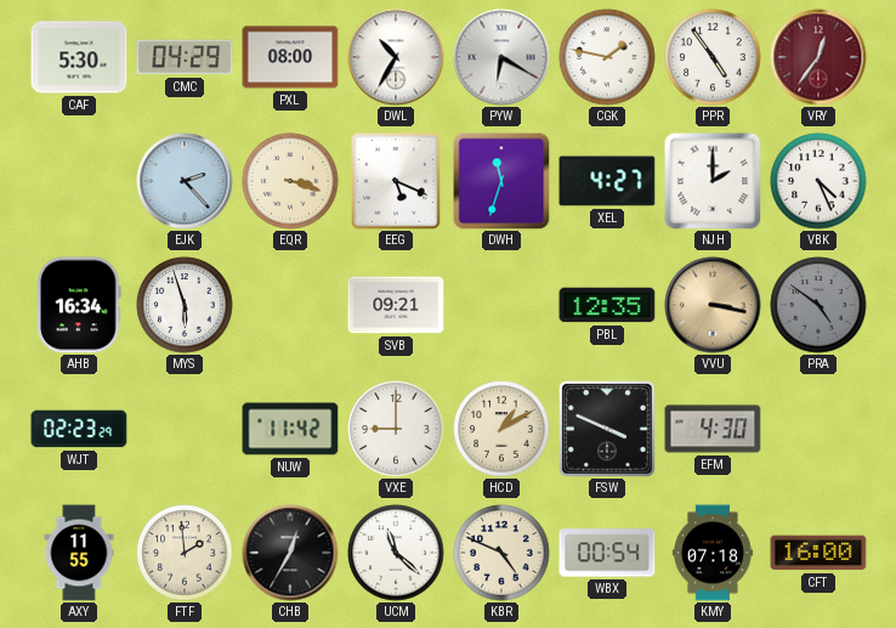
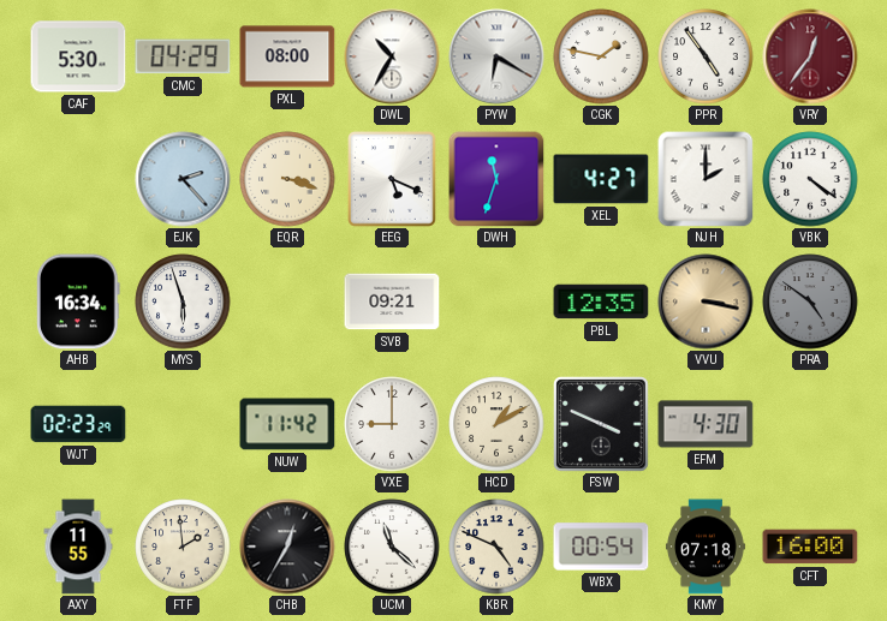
VBK: 4:26 -> 4:21 (810, 179)
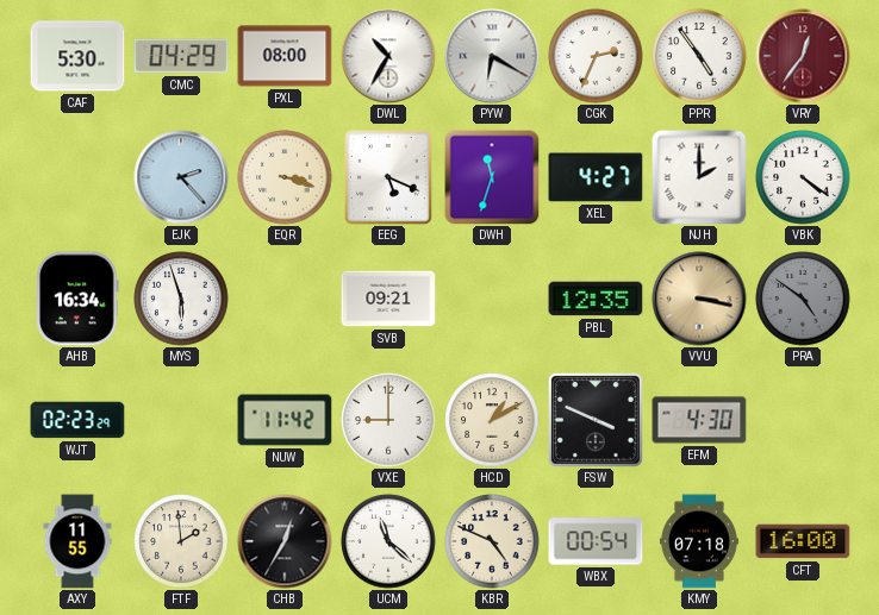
CGK: 1:47 -> 2:34 (596, 56)
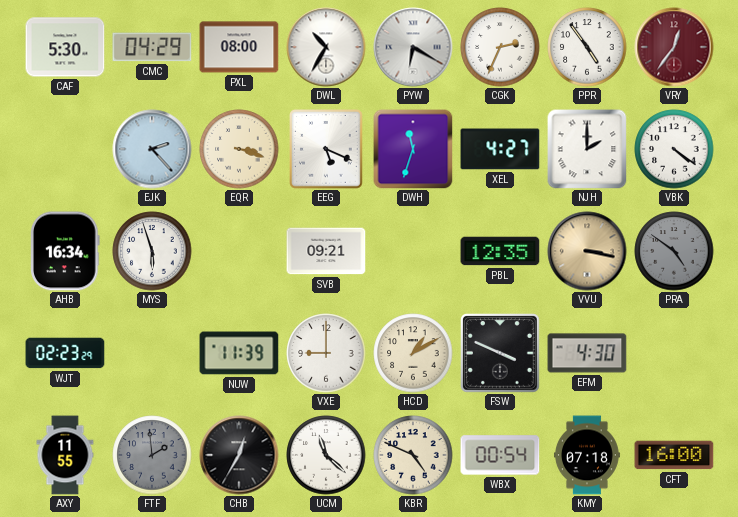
NUW: 11:42 -> 11:39 (239, 353)
FTF dial: cream -> grey (152, 455)
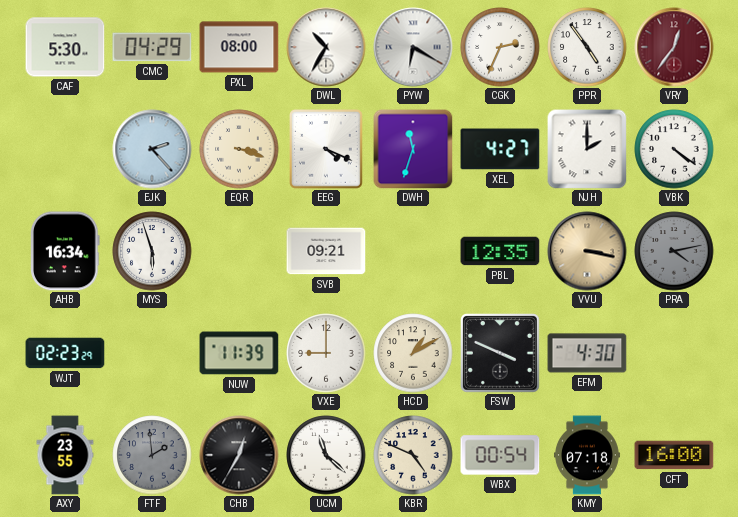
EEG: 5:19 -> 4:19 (327, 150)
PRA: 4:51 -> 4:13 (674, 251)
AXY: 11:55 -> 23:55 (65, 455)
